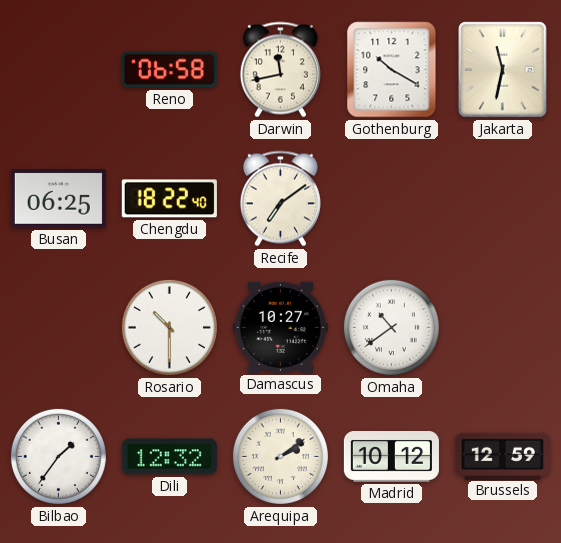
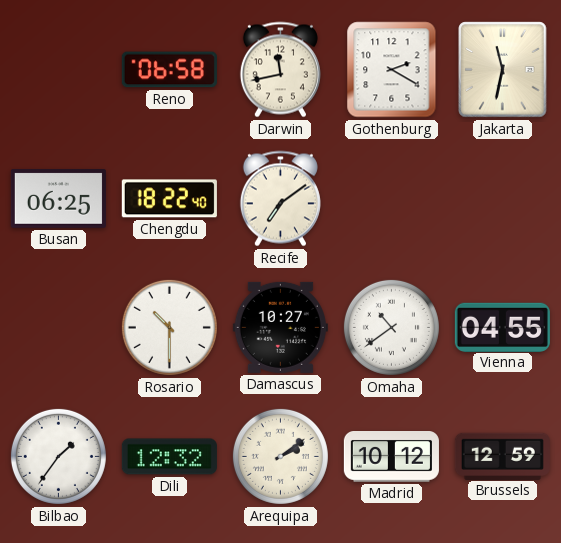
Gothenburg: 10:20 -> 2:20 (392, 70)
Vienna: none -> 04:55 (502, 327)
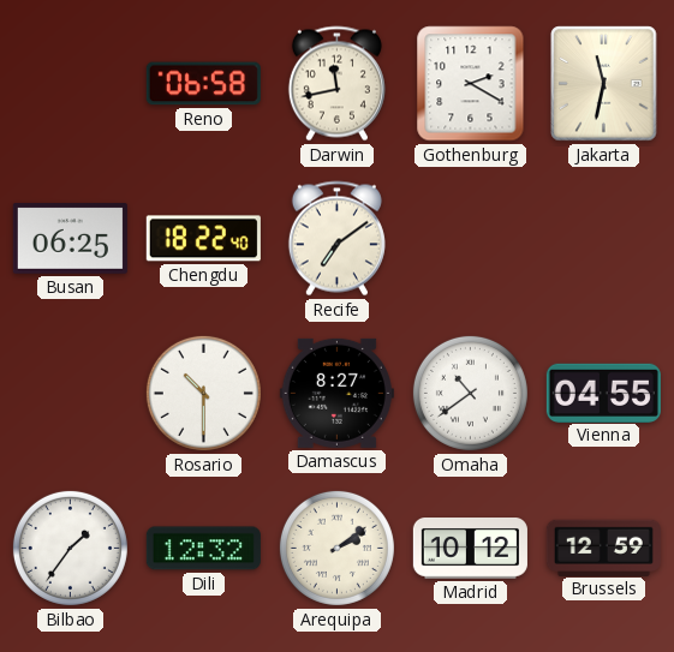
Damascus: 10:27 -> 8:27 (336, 393)
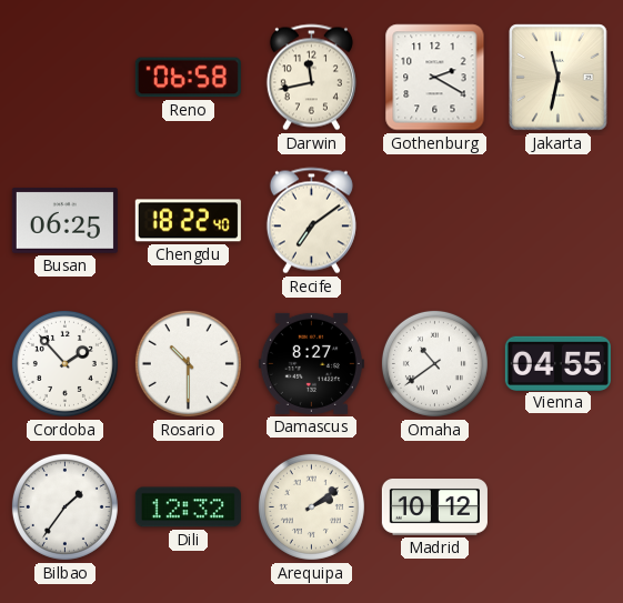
Cordoba: none -> 1:53 (64, 363)
Brussels: 12:59 -> none (603, 548)
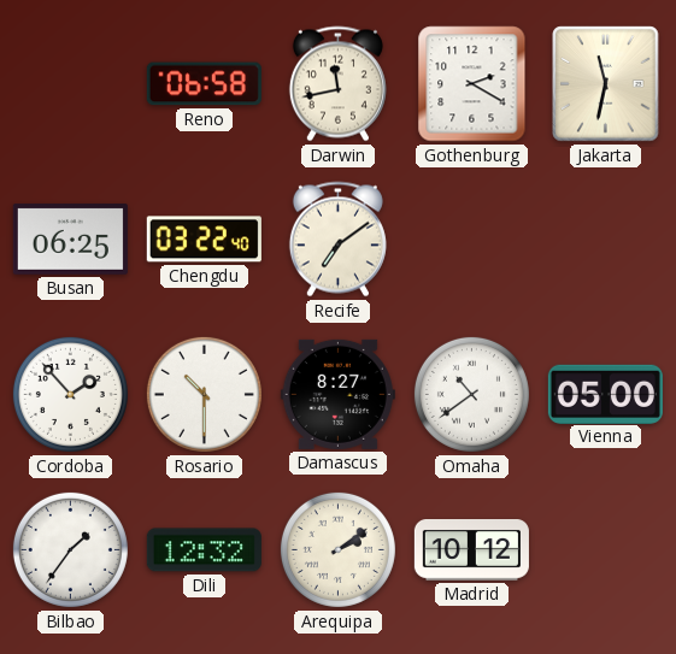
Chengdu: 18:22 -> 03:22 (204, 240)
Vienna: 04:55 -> 05:00 (605, 394)
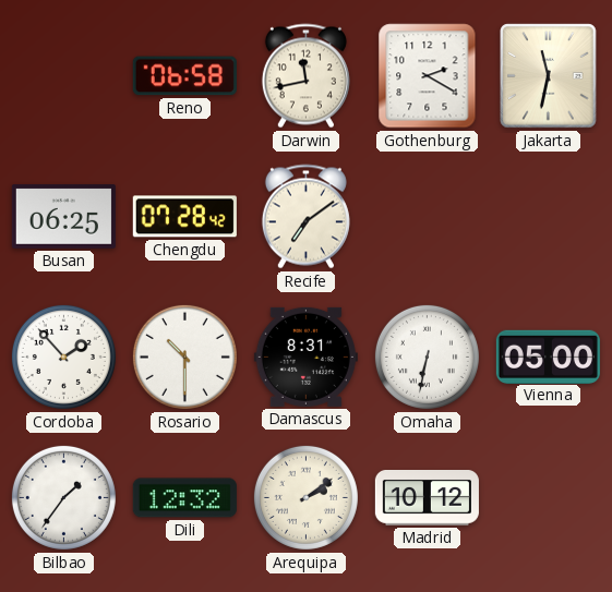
Chengdu: 03:22 -> 07:28 (184, 217)
Damascus: 8:27 -> 8:31 (305, 357)
Omaha: 10:39 -> 6:32 (427, 357)
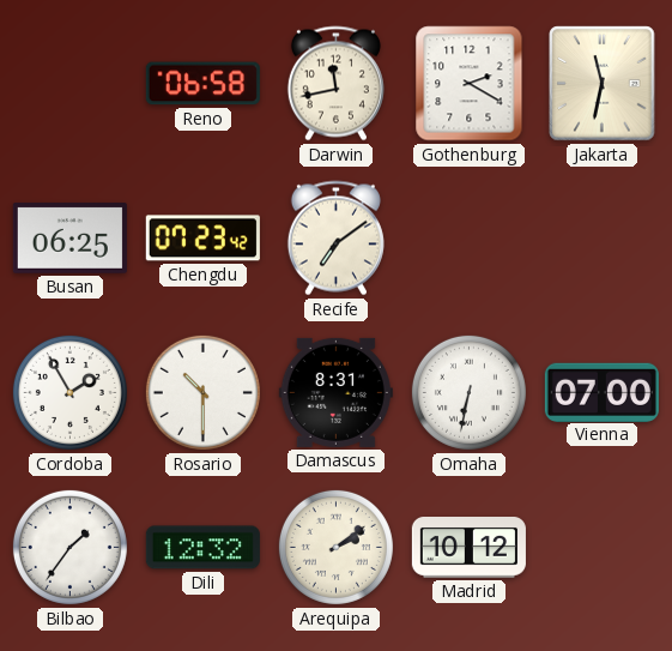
Chengdu: 07:28 -> 07:23 (202, 239)
Cordoba: 1:53 -> 1:55 (69, 392)
Vienna: 05:00 -> 07:00 (601, 392)
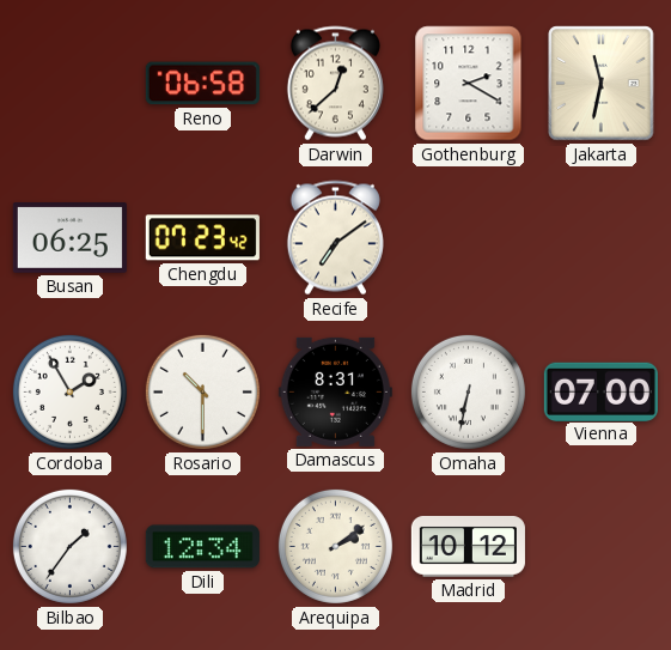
Darwin: 11:43 -> 12:38 (335, 84)
Dili: 12:32 -> 12:34 (202, 547)
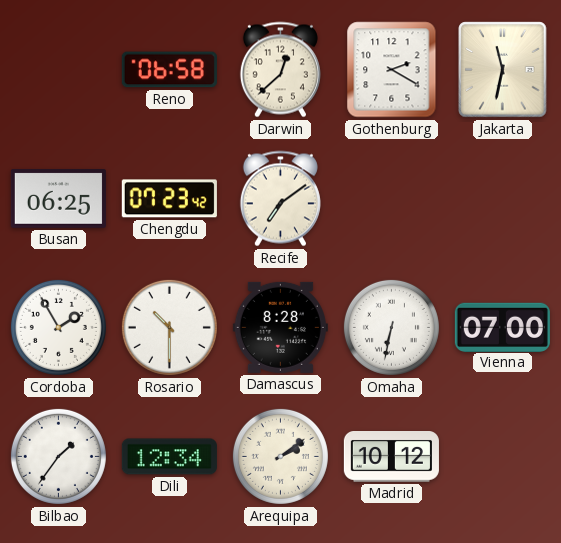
Damascus: 8:31 -> 8:28 (280, 327)
